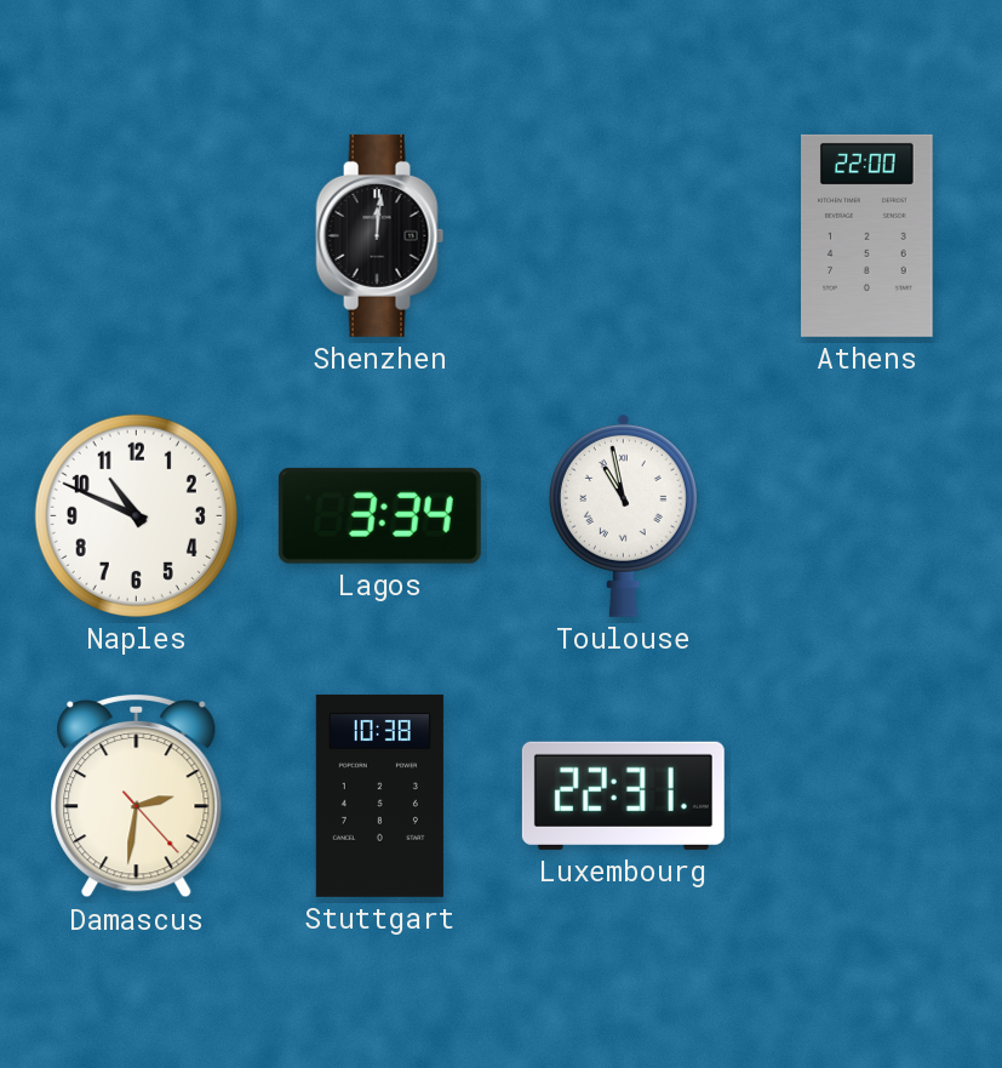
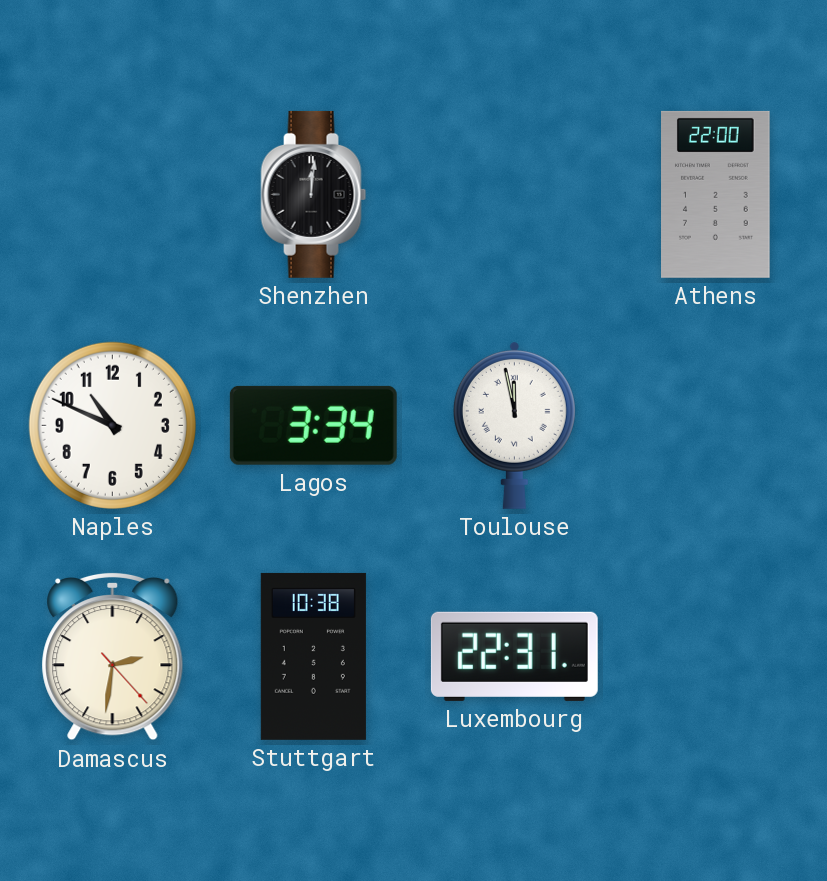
Toulouse: 10:58 -> 11:58 (514, 425)
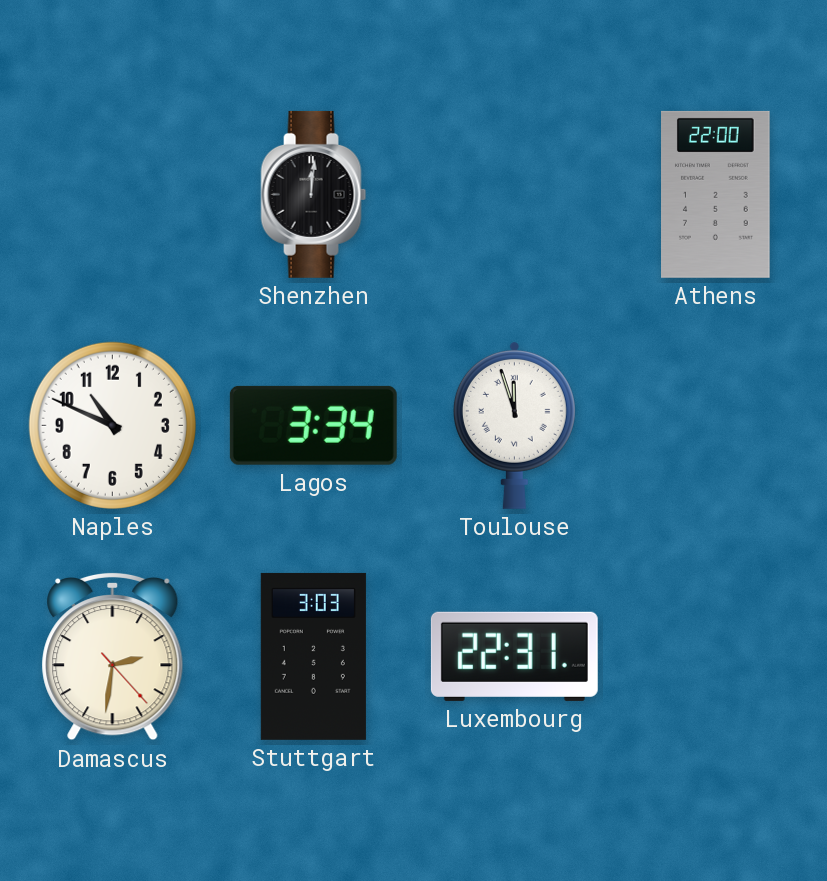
Toulouse: 11:58 -> 11:57 (514, 425)
Stuttgart: 10:38 -> 3:03 (313, 656)
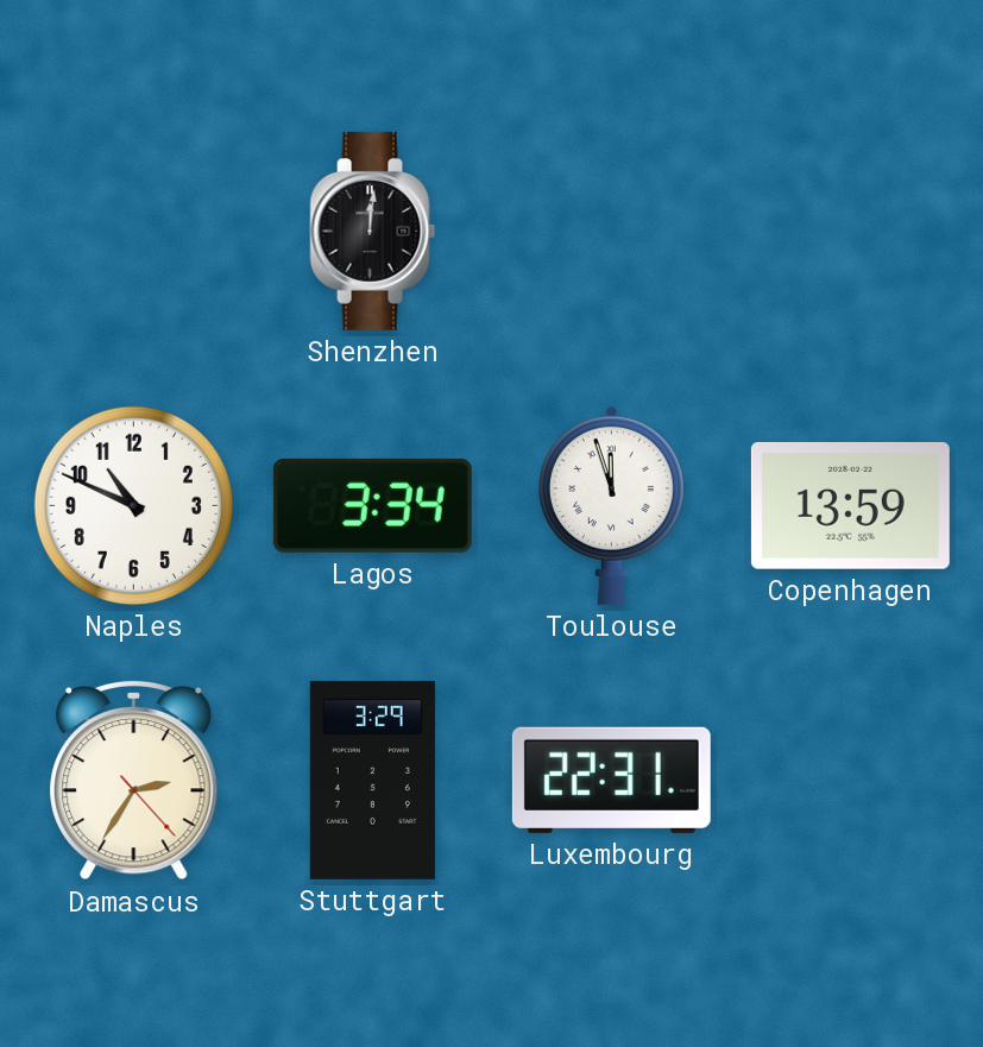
Athens: 22:00 -> none (716, 194)
Copenhagen: none -> 13:59 (850, 505)
Damascus: 2:31 -> 2:35 (134, 780)
Stuttgart: 3:03 -> 3:29 (372, 780)
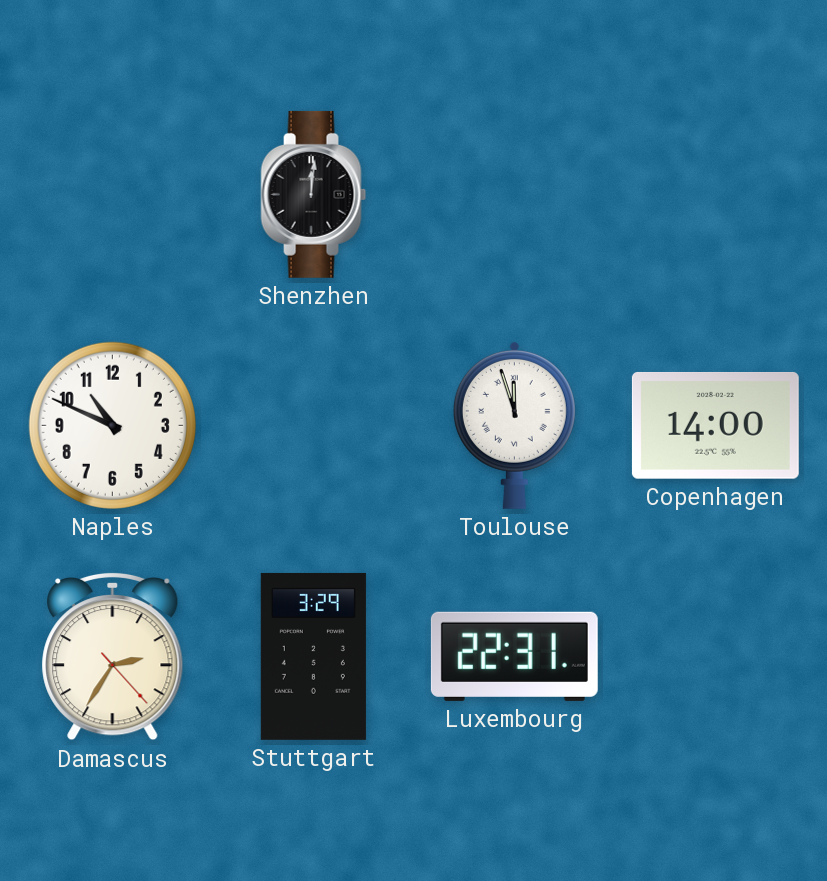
Lagos: 3:34 -> none (372, 505)
Copenhagen: 13:59 -> 14:00 (715, 425)
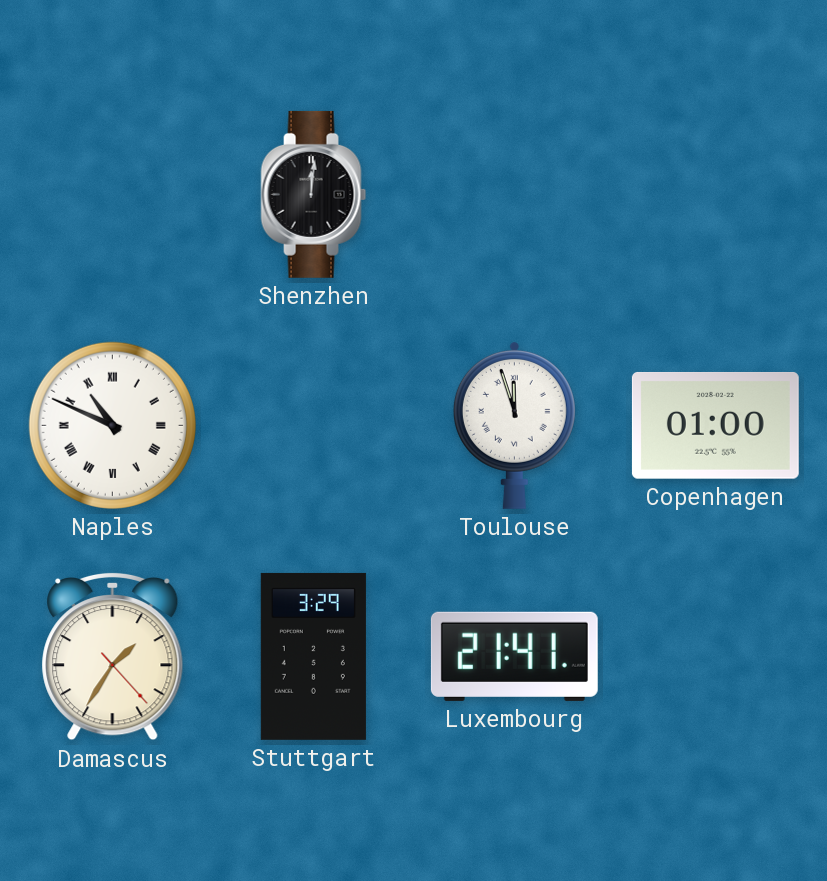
Naples numerals: Arabic -> Roman (112, 425)
Copenhagen: 14:00 -> 01:00 (715, 425)
Damascus: 2:35 -> 1:35 (113, 656)
Luxembourg: 22:31 -> 21:41 (514, 656)
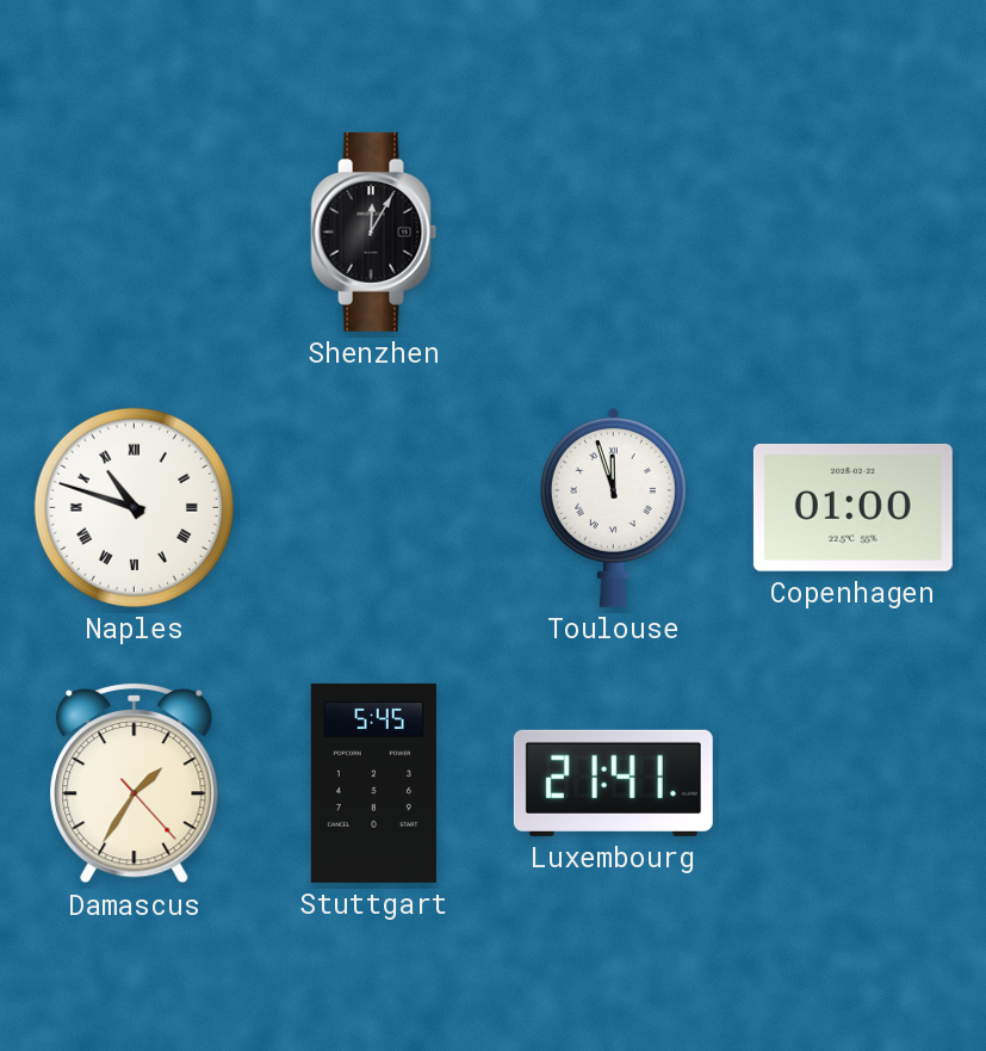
Shenzhen: 12:01 -> 12:05 (374, 231)
Naples: 10:49 -> 10:48 (134, 507)
Stuttgart: 3:29 -> 5:45 (373, 783)
